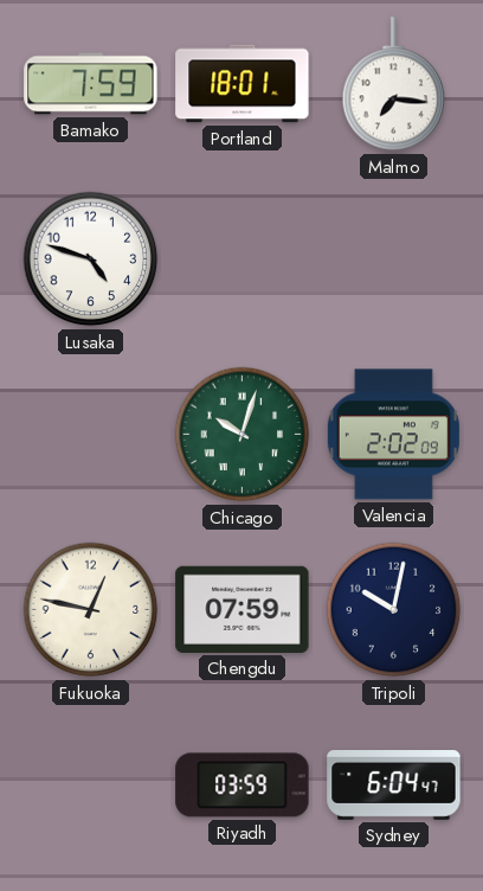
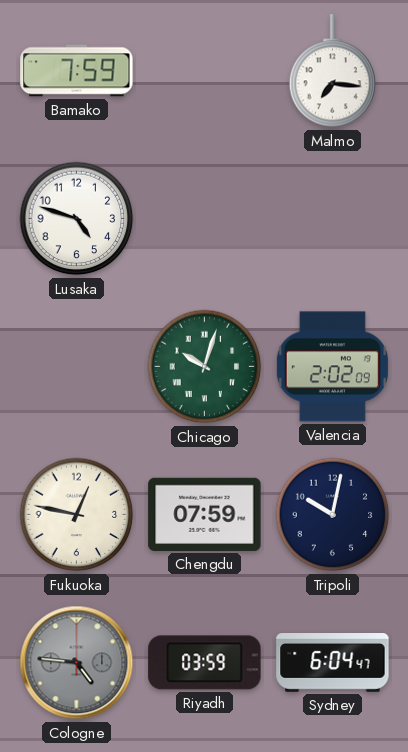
Portland: 18:01 -> none (243, 84)
Cologne: none -> 4:46 (77, 663)
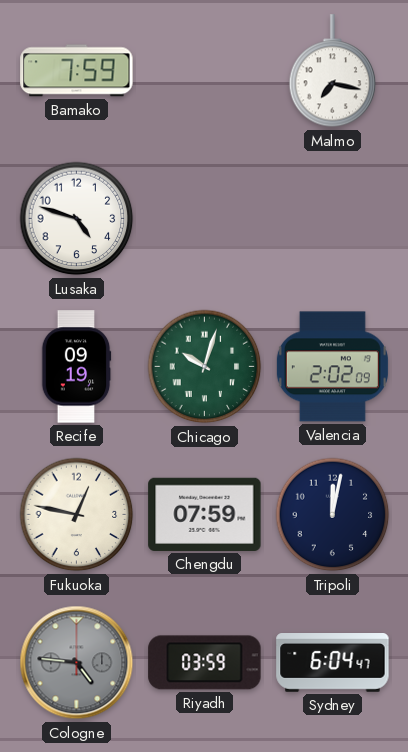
Malmo: 7:16 -> 7:17 (333, 71)
Recife: none -> 09:19 (76, 367)
Tripoli: 10:02 -> 12:02 (333, 515)
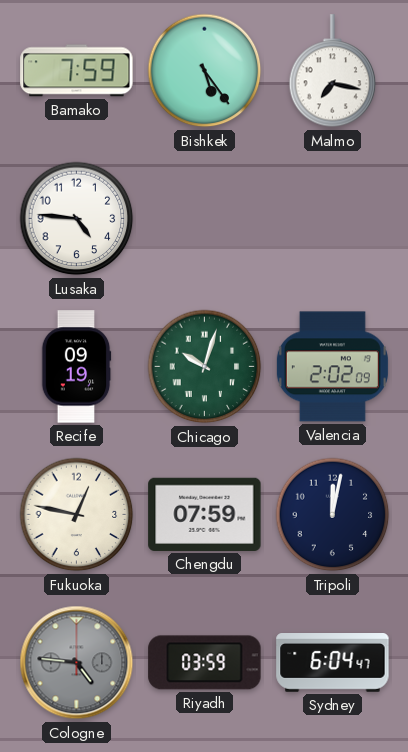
Bishkek: none -> 5:24 (205, 71)
Lusaka: 4:48 -> 4:46 (77, 219)
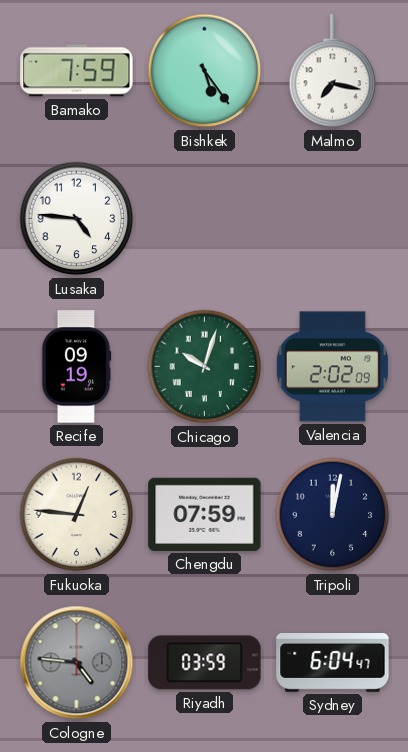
Fukuoka: 12:47 -> 12:46 (77, 515)
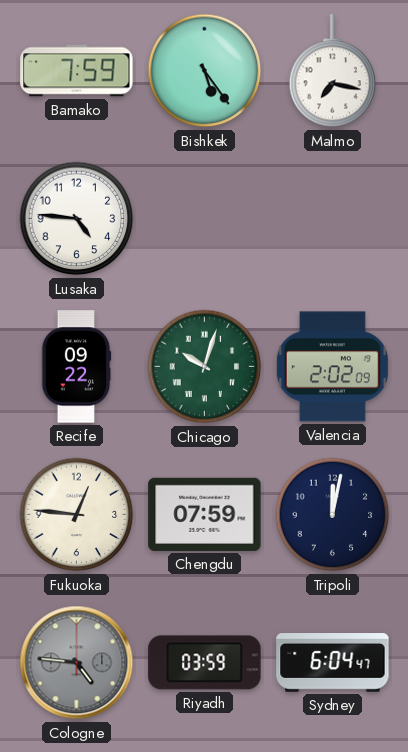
Recife: 09:19 -> 09:22 (76, 367)
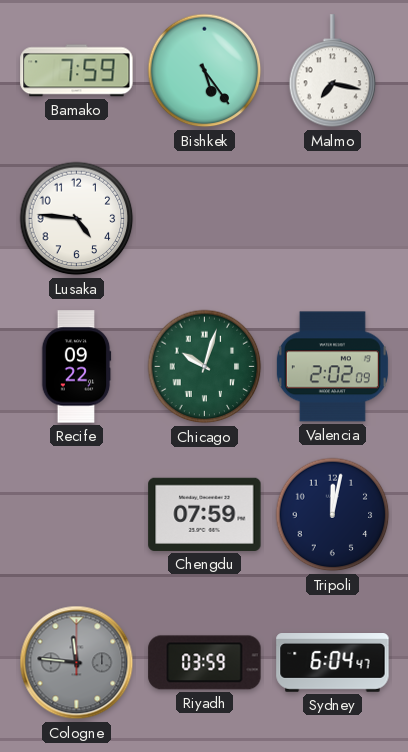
Fukuoka: 12:46 -> none (77, 515)
Cologne: 4:46 -> 11:46 (77, 663)
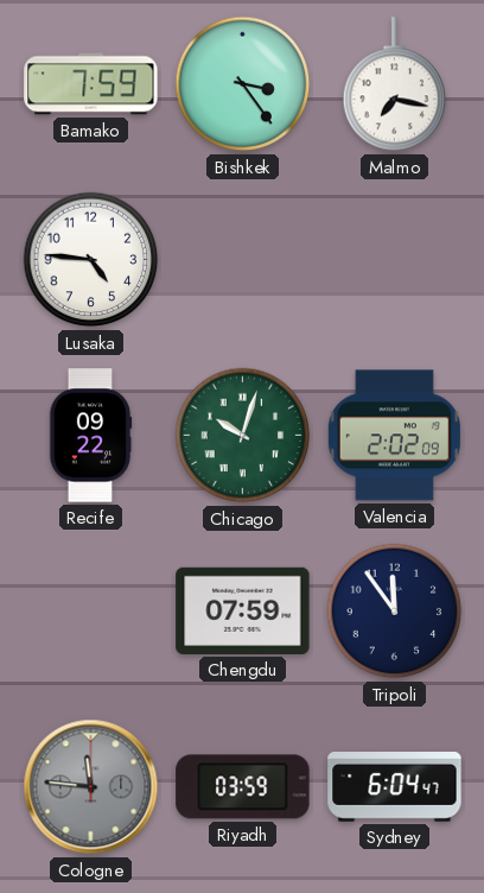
Bishkek: 5:24 -> 3:24 (243, 84)
Tripoli: 12:02 -> 11:54 (395, 612)
